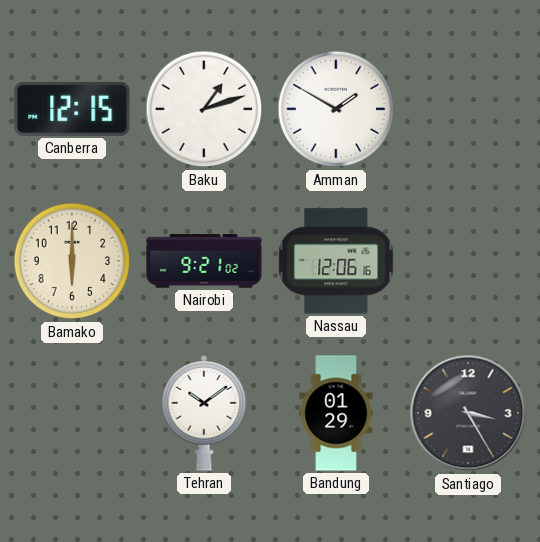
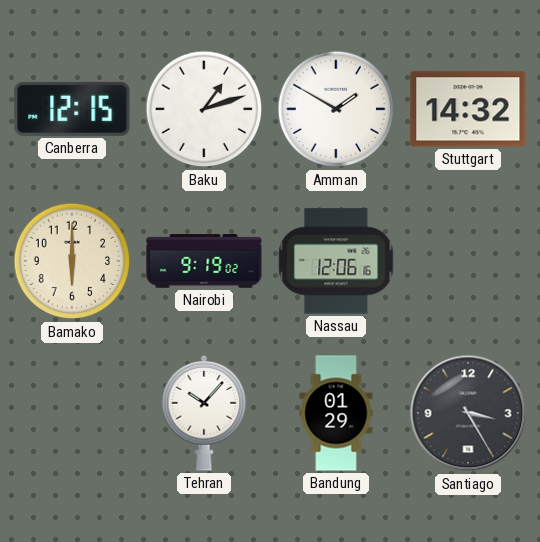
Stuttgart: none -> 14:32 (468, 109)
Nairobi: 9:21 -> 9:19 (204, 261)
Tehran: 10:09 -> 10:07 (204, 413)
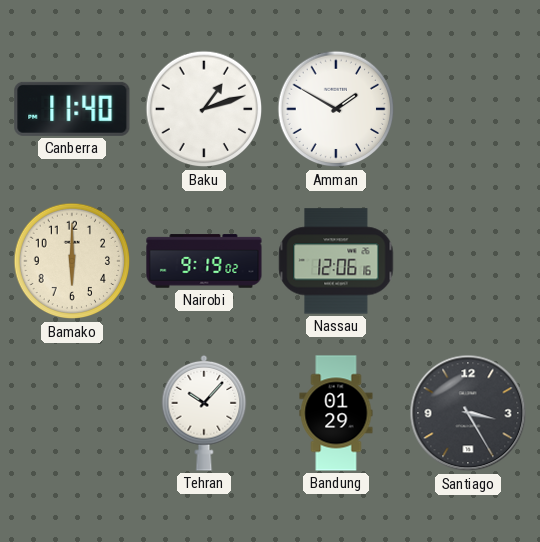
Canberra: 12:15 -> 11:40 (72, 109)
Stuttgart: 14:32 -> none (468, 109)
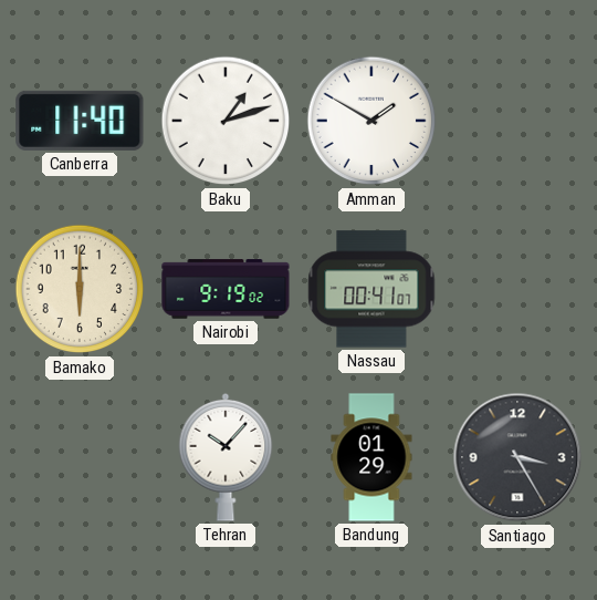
Nassau: 12:06 -> 00:41 (371, 289)
